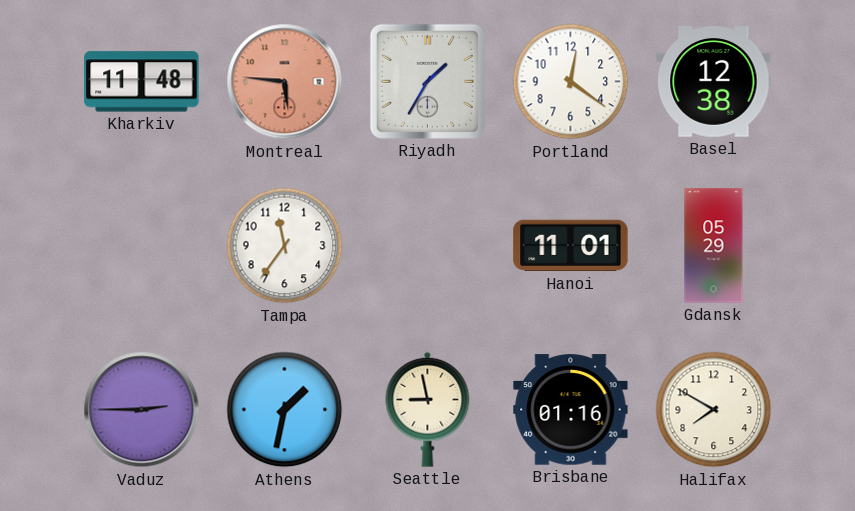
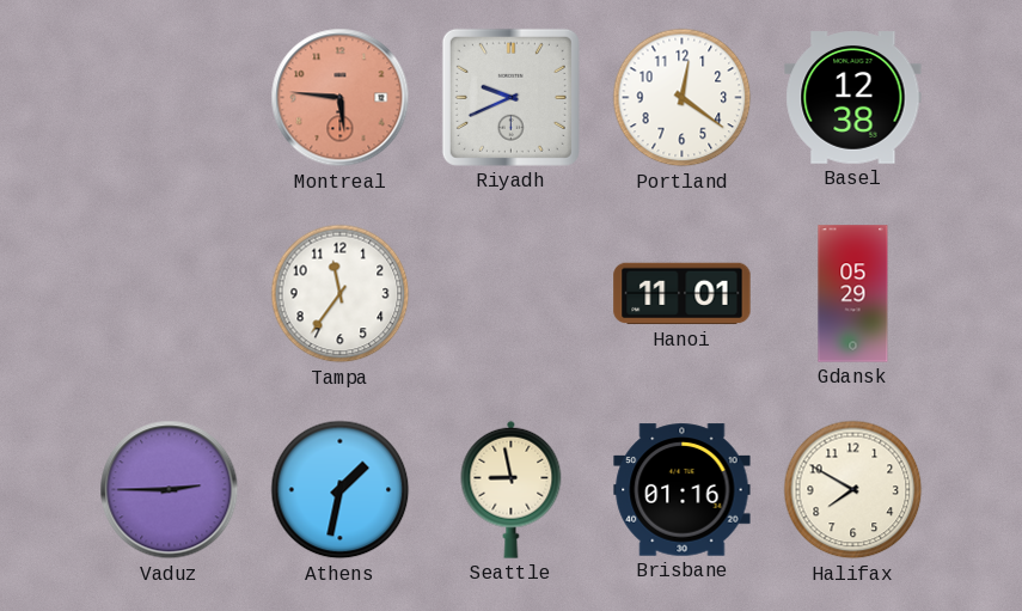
Kharkiv: 11:48 -> none (142, 82)
Riyadh: 1:35 -> 9:41 (510, 97)
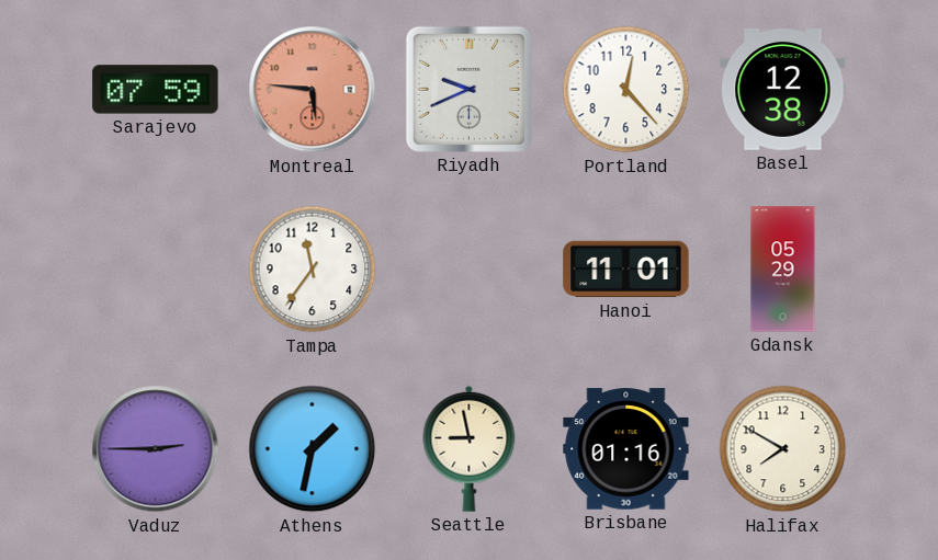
Sarajevo: none -> 07:59 (156, 90)
Portland: 12:21 -> 12:23 (626, 90)
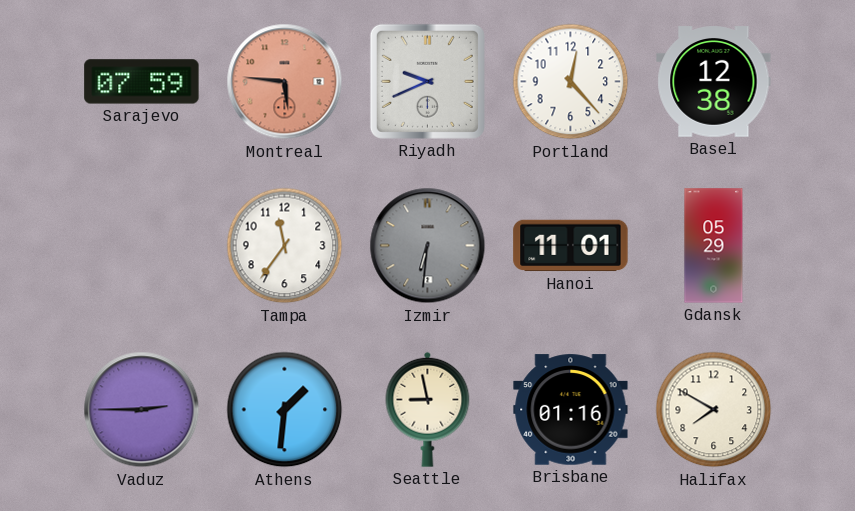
Izmir: none -> 6:31 (428, 246)
Athens: 1:32 -> 1:31 (285, 410)
